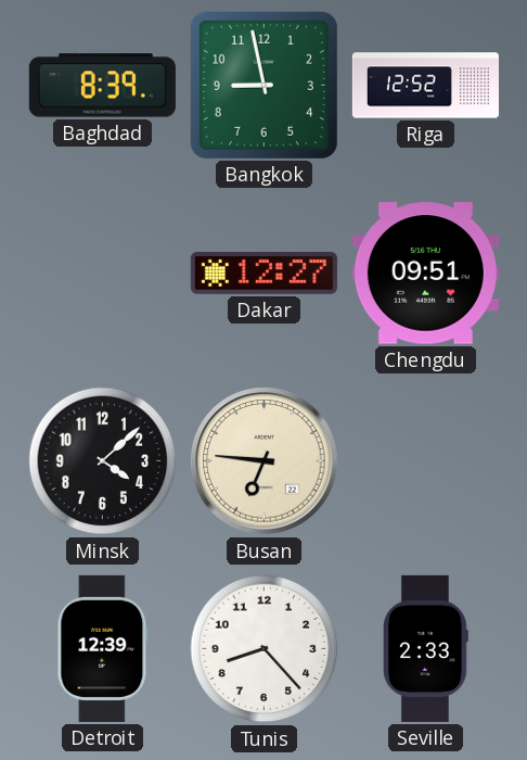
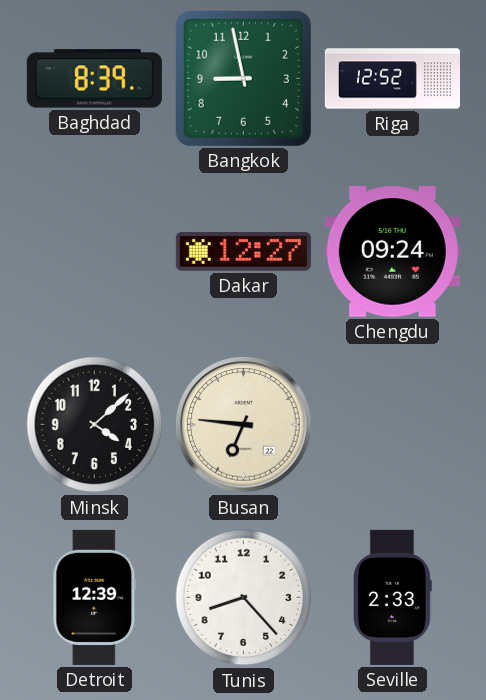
Chengdu: 09:51 -> 09:24 (392, 252)
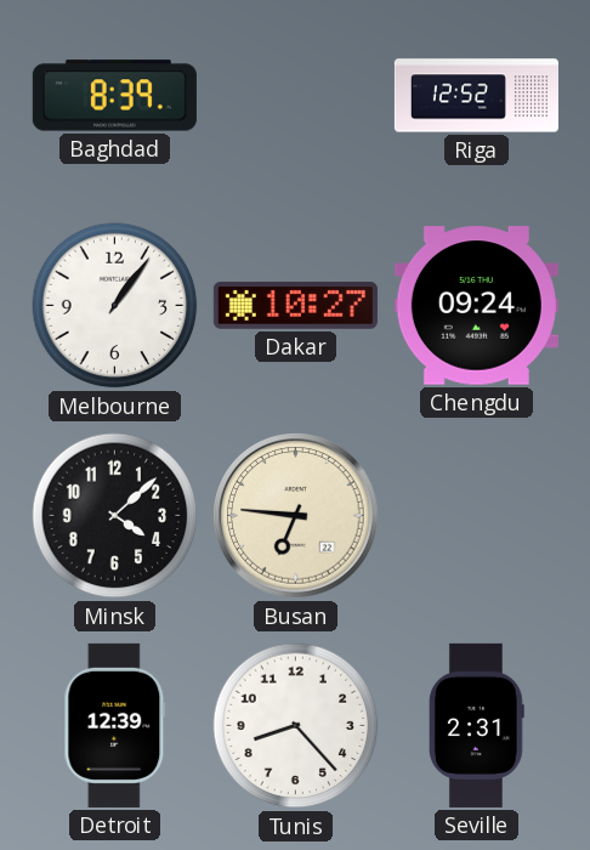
Bangkok: 8:58 -> none (243, 78)
Melbourne: none -> 1:06 (115, 306)
Dakar: 12:27 -> 10:27 (295, 306)
Seville: 2:33 -> 2:31 (477, 725)
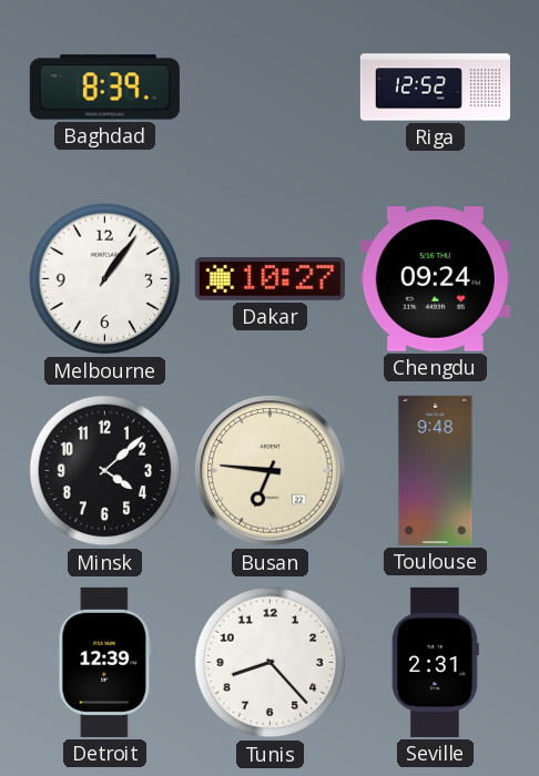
Toulouse: none -> 9:48 (436, 470)
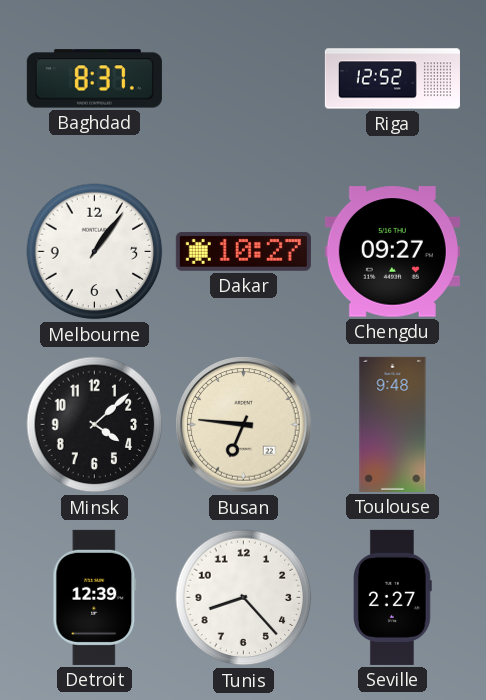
Baghdad: 8:39 -> 8:37 (94, 79)
Chengdu: 09:24 -> 09:27 (392, 252)
Seville: 2:31 -> 2:27 (393, 597)
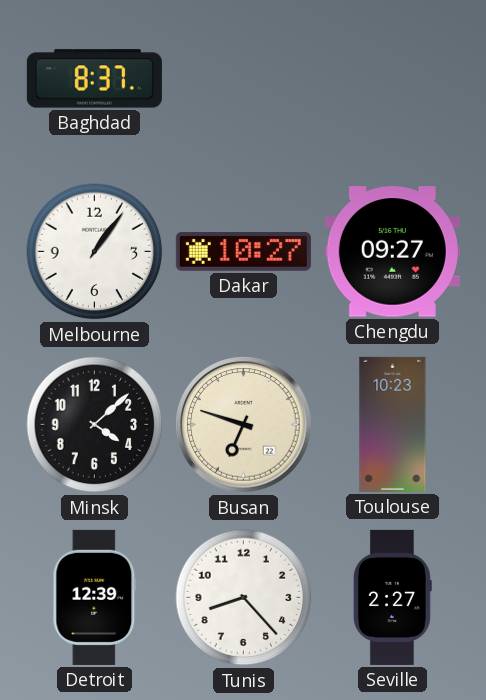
Riga: 12:52 -> none (392, 79)
Busan: 6:46 -> 6:48 (244, 425)
Toulouse: 9:48 -> 10:23 (393, 424)
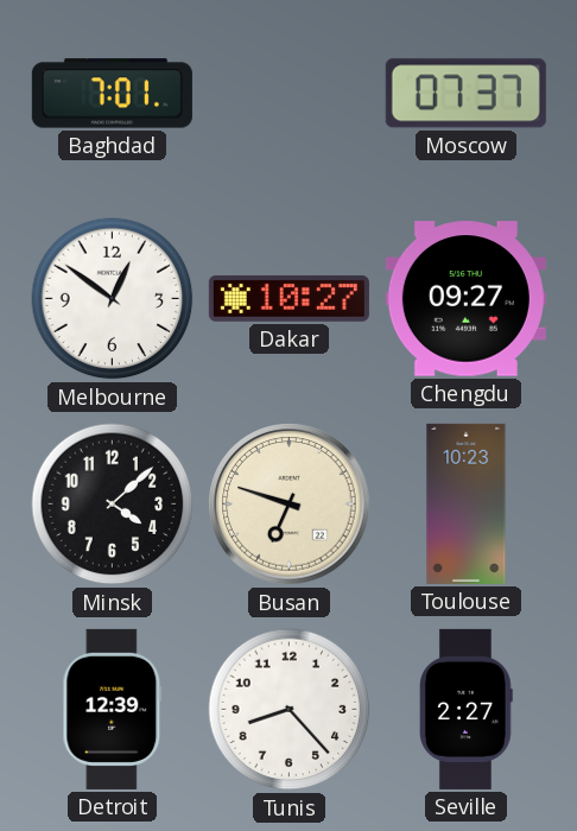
Baghdad: 8:37 -> 7:01 (112, 94)
Moscow: none -> 07:37 (465, 94)
Melbourne: 1:06 -> 12:51 (113, 299)
